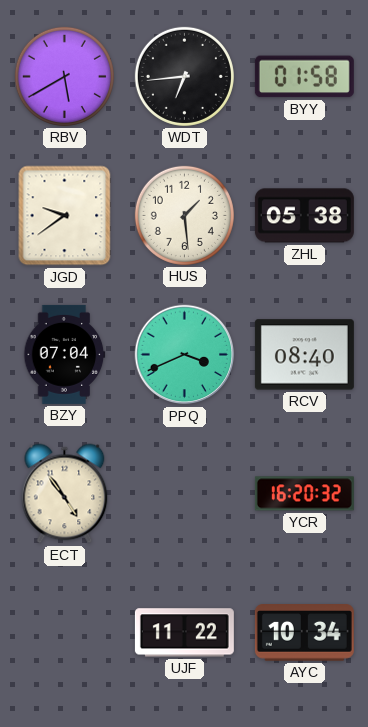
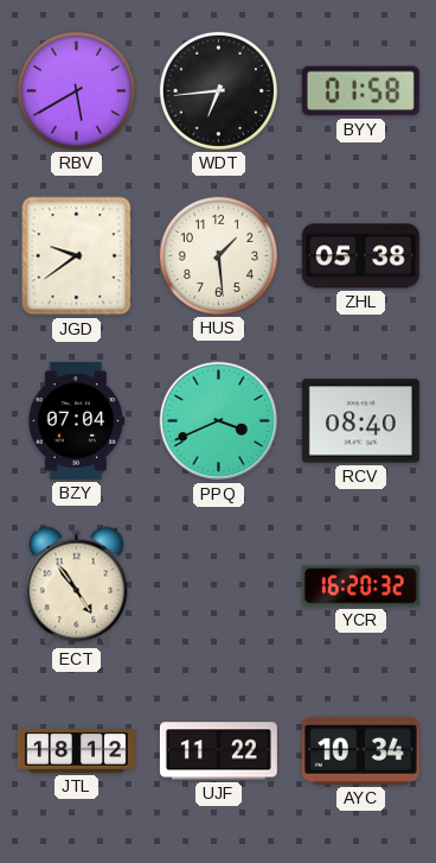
JTL: none -> 18:12 (76, 750)
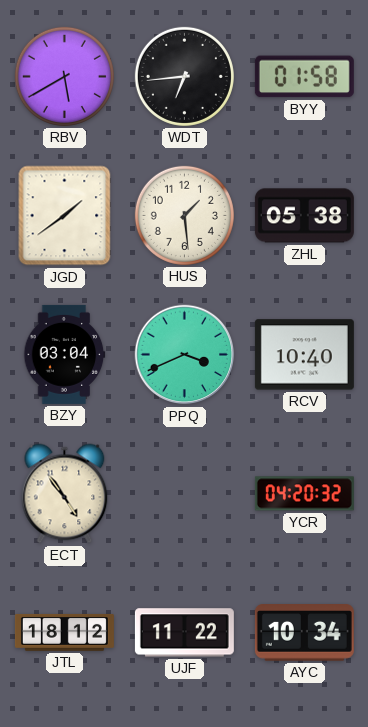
JGD: 9:39 -> 1:39 (65, 216)
BZY: 07:04 -> 03:04 (65, 354)
RCV: 08:40 -> 10:40 (304, 355)
YCR: 16:20 -> 04:20 (304, 494)
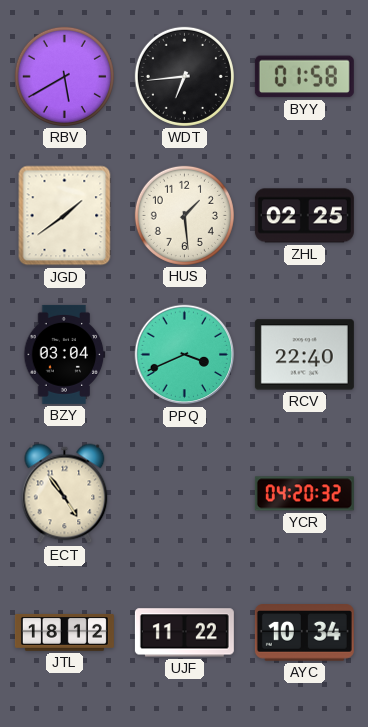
ZHL: 05:38 -> 02:25 (304, 216)
RCV: 10:40 -> 22:40 (304, 355)
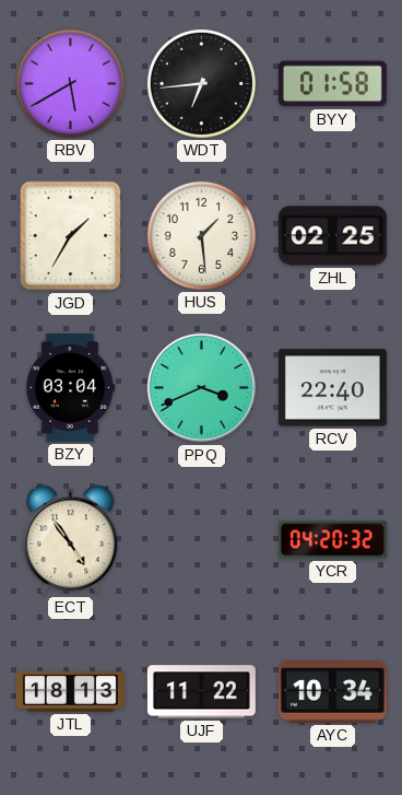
JGD: 1:39 -> 1:35 (71, 236)
JTL: 18:12 -> 18:13 (70, 691)
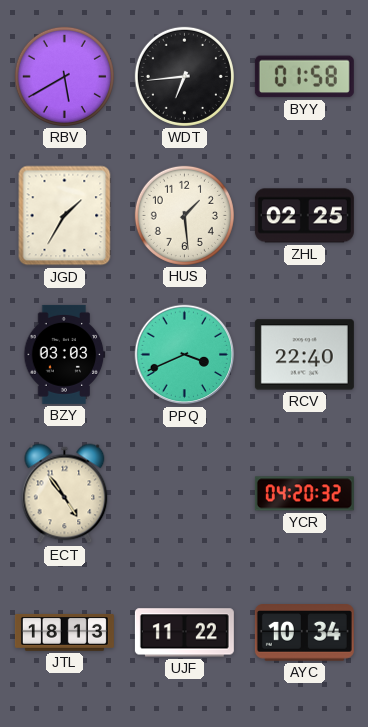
BZY: 03:04 -> 03:03 (65, 354)
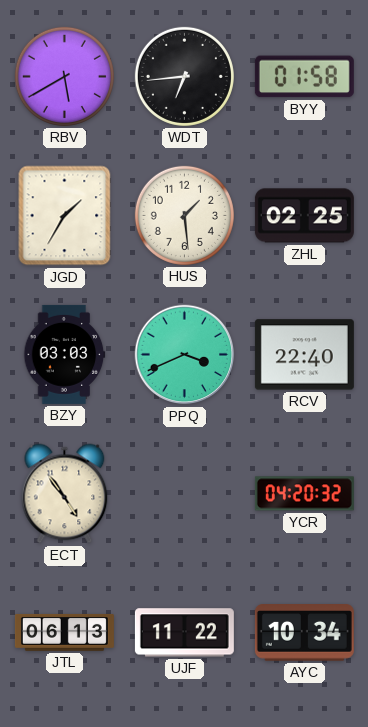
JTL: 18:13 -> 06:13 (64, 632)
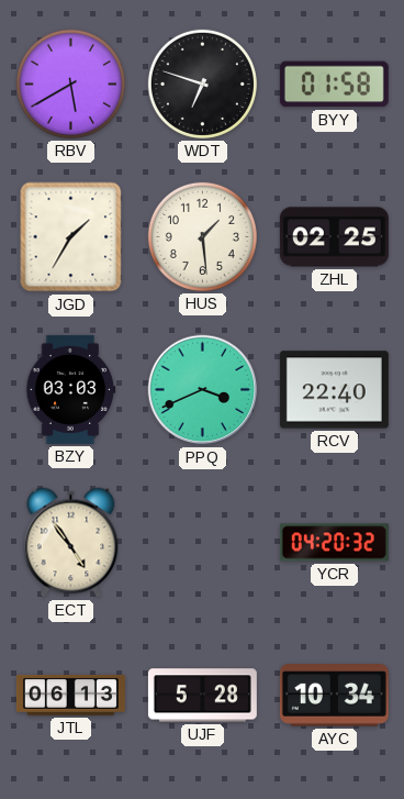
WDT: 6:44 -> 6:48 (202, 84)
UJF: 11:22 -> 5:28 (202, 696)
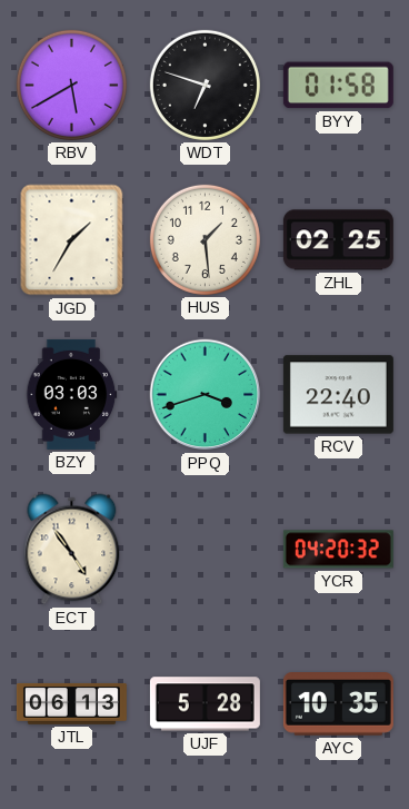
PPQ: 3:41 -> 3:42 (206, 395)
AYC: 10:34 -> 10:35 (338, 704)
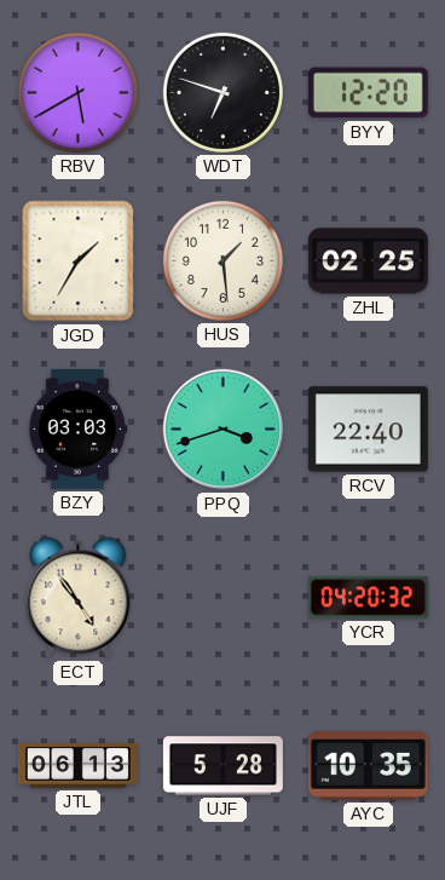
BYY: 01:58 -> 12:20 (368, 93)
